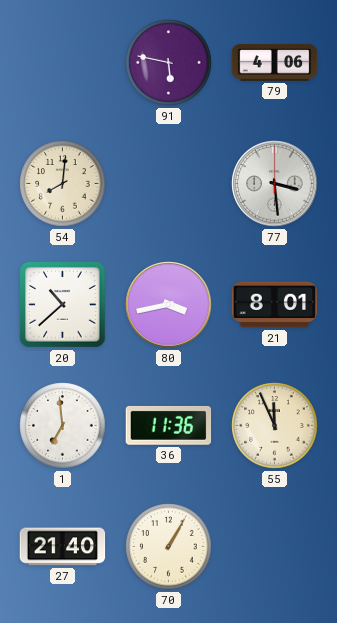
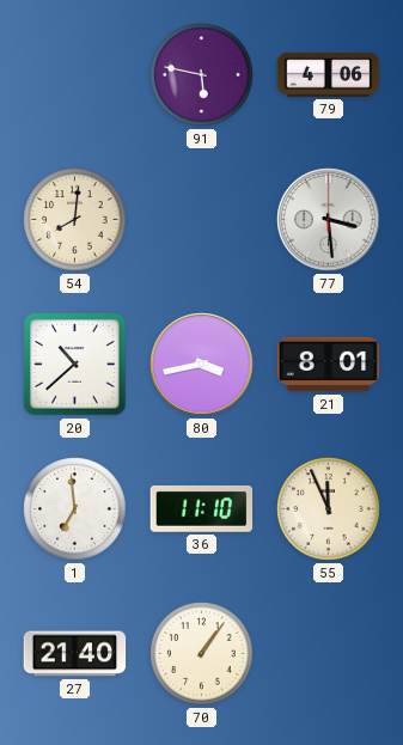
36: 11:36 -> 11:10 (202, 509)
70: 1:05 -> 1:06 (202, 654)
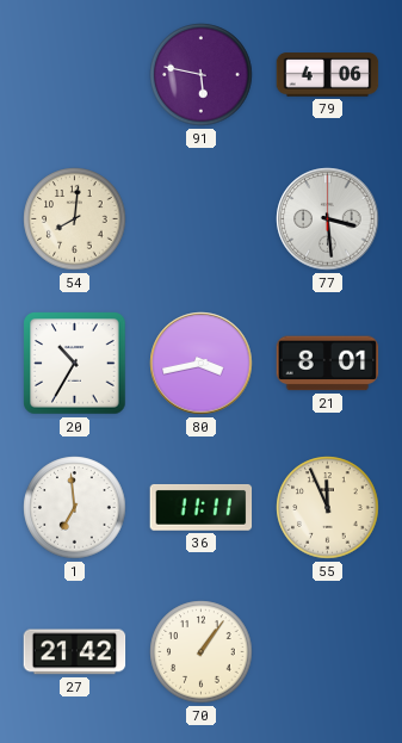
20: 10:38 -> 10:35 (75, 364)
36: 11:10 -> 11:11 (202, 508)
27: 21:40 -> 21:42 (75, 652)
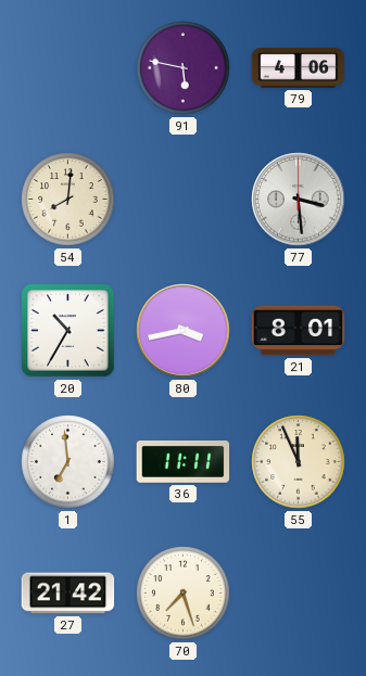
70: 1:06 -> 7:27 (184, 594)
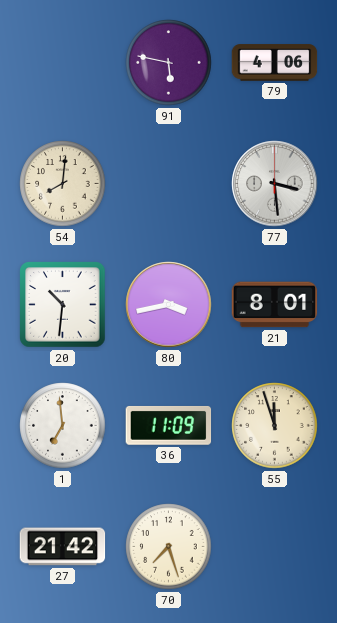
20: 10:35 -> 10:31 (63, 305)
36: 11:11 -> 11:09 (169, 426)
55: 11:56 -> 11:57 (275, 426)
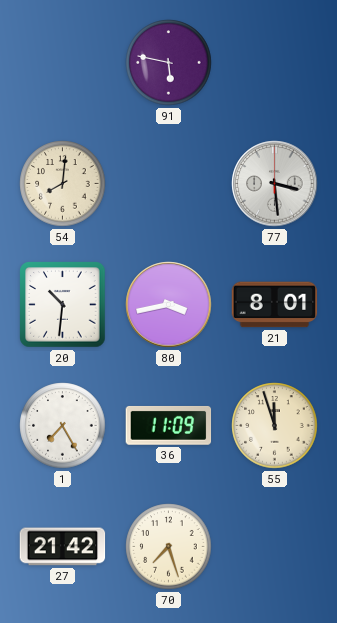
79: 4:06 -> none (275, 63)
1: 6:59 -> 7:25 (63, 426)
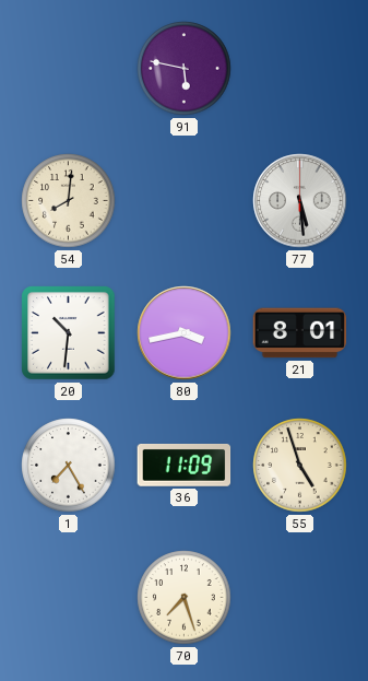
77: 3:29 -> 5:29 (300, 201)
55: 11:57 -> 4:57 (300, 466)
27: 21:42 -> none (63, 547)
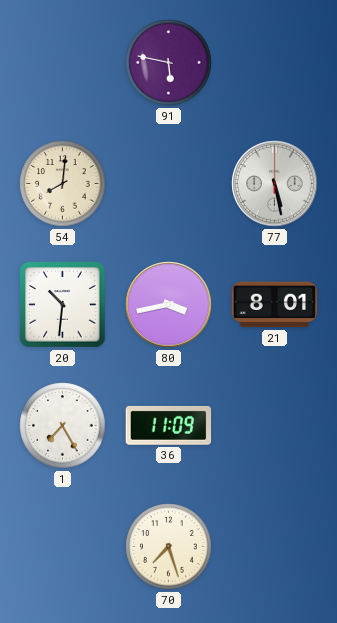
77: 5:29 -> 5:28 (275, 184)
55: 4:57 -> none (300, 466)
